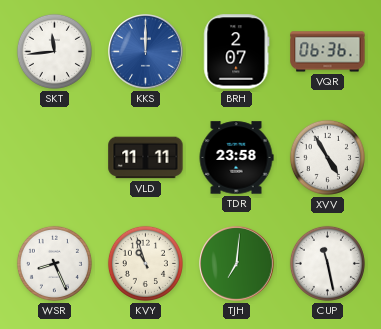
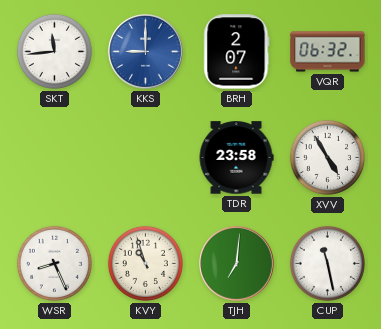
KKS: 12:00 -> 9:00 (146, 52)
VQR: 06:36 -> 06:32 (328, 52)
VLD: 11:11 -> none (146, 158)
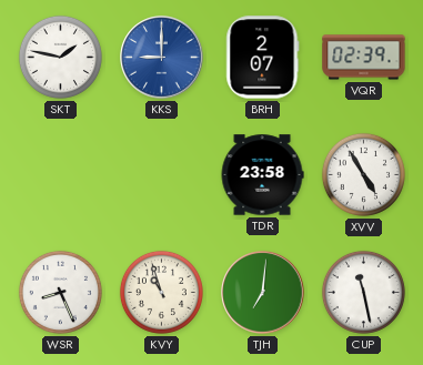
SKT: 11:44 -> 1:47 (60, 57)
VQR: 06:32 -> 02:39 (364, 58)
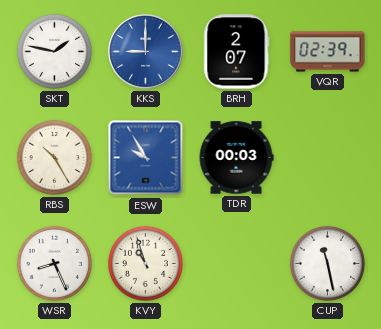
RBS: none -> 10:25 (54, 157)
ESW: none -> 9:55 (146, 158)
TDR: 23:58 -> 00:03 (236, 158)
XVV: 4:55 -> none (363, 174)
TJH: 7:01 -> none (263, 293)
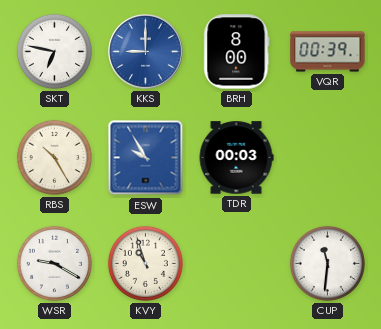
SKT: 1:47 -> 6:47 (54, 51)
BRH: 2:07 -> 8:00 (237, 52)
VQR: 02:39 -> 00:39 (328, 52)
WSR: 8:26 -> 9:20 (54, 263)
CUP: 11:28 -> 11:31 (327, 263)
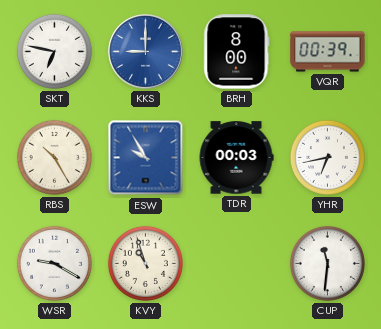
YHR: none -> 6:43 (327, 157)
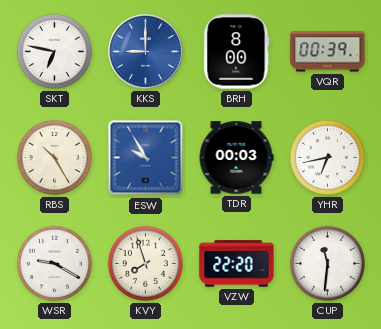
KVY: 10:57 -> 7:57 (145, 263)
VZW: none -> 22:20 (237, 264)
